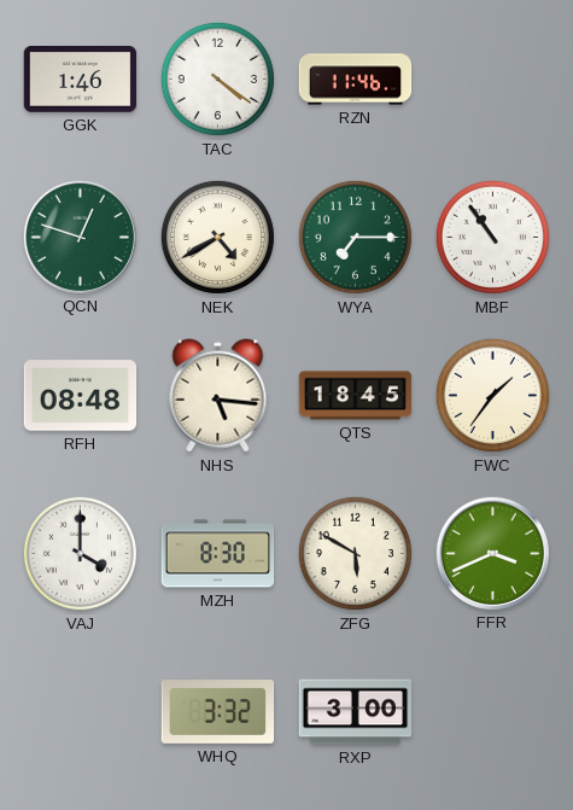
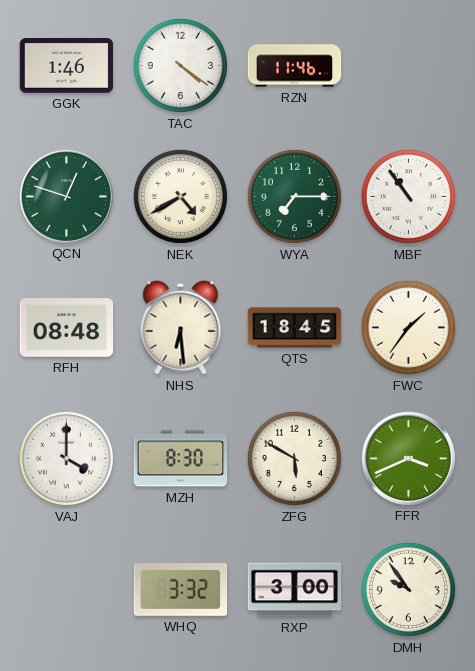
NHS: 5:16 -> 6:29 (181, 328)
DMH: none -> 9:54 (408, 589)
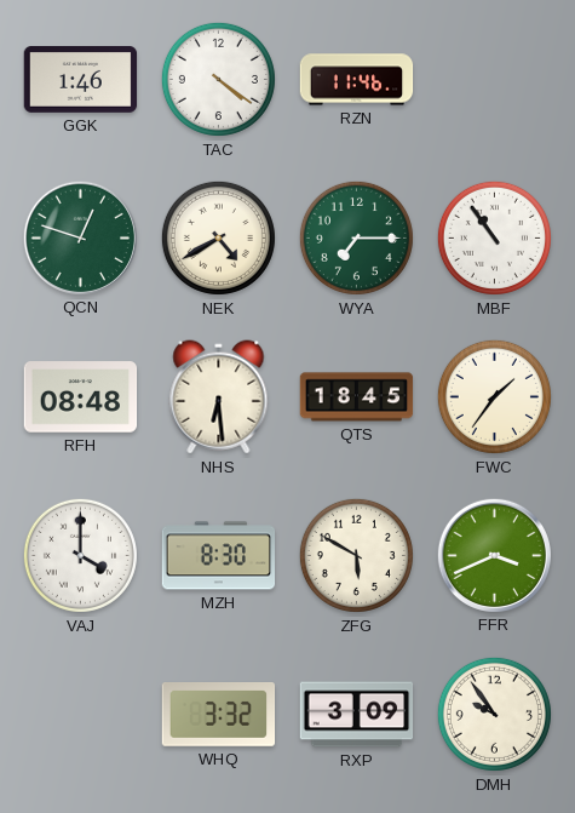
RXP: 3:00 -> 3:09 (357, 715)
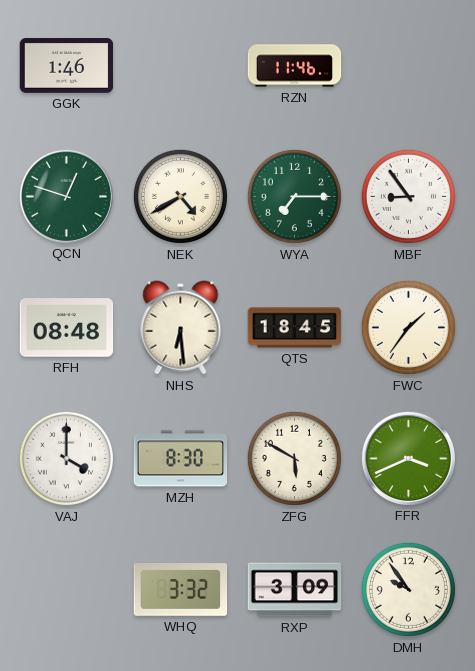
TAC: 4:21 -> none (218, 79)
MBF: 10:54 -> 8:54 (408, 196)
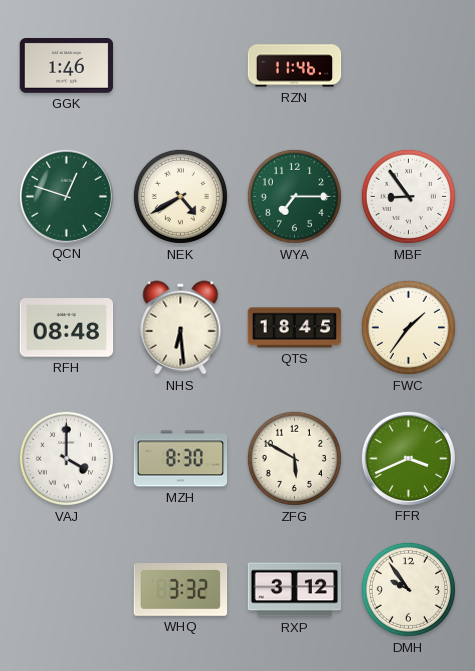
RXP: 3:09 -> 3:12 (295, 590)
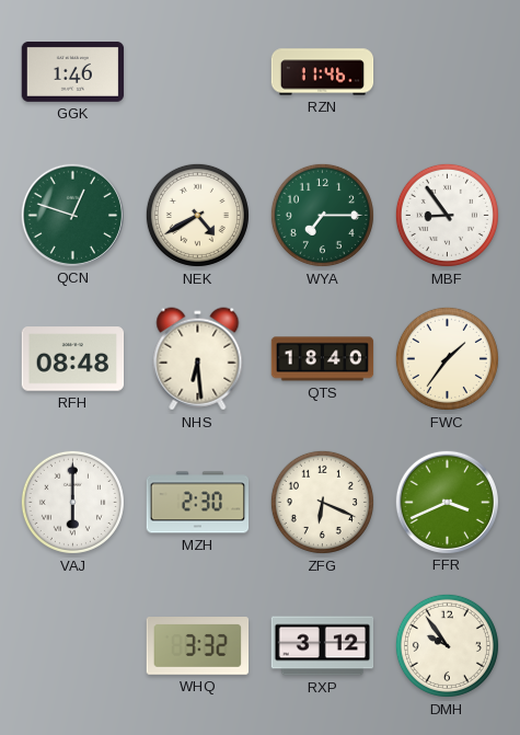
QTS: 18:45 -> 18:40 (323, 359)
VAJ: 4:00 -> 6:00 (72, 502)
MZH: 8:30 -> 2:30 (198, 503)
ZFG: 5:50 -> 6:19 (322, 502)
